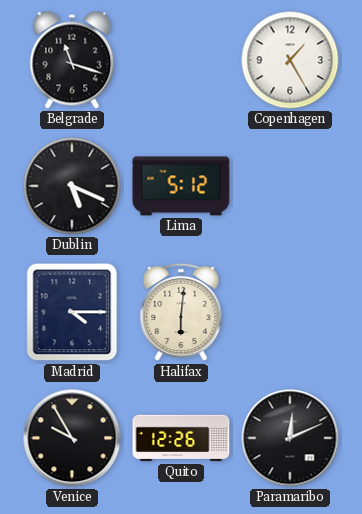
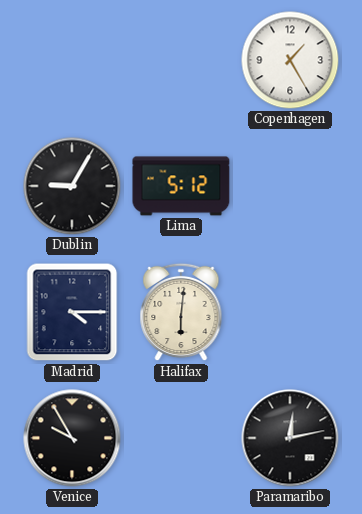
Belgrade: 11:18 -> none (72, 60)
Dublin: 5:19 -> 9:05 (72, 186)
Quito: 12:26 -> none (181, 438)
Paramaribo: 12:11 -> 12:13 (290, 438)
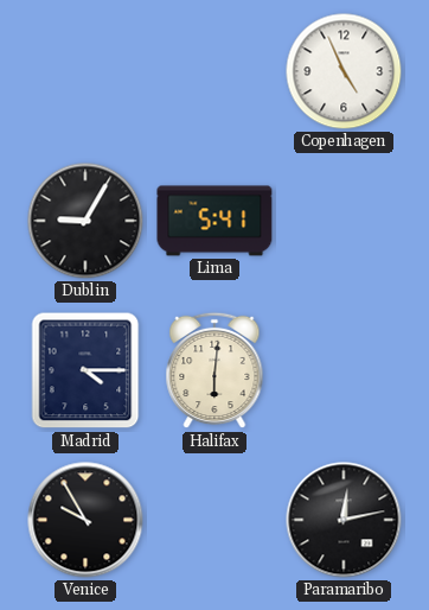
Copenhagen: 1:25 -> 4:56 (344, 71)
Lima: 5:12 -> 5:41 (214, 221)
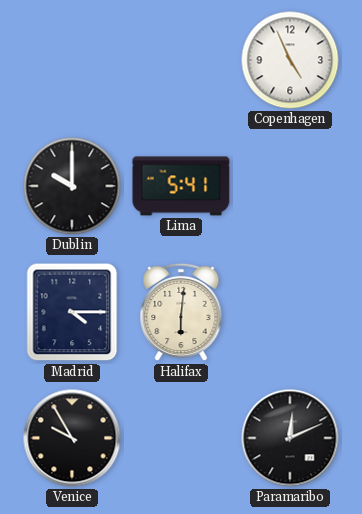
Dublin: 9:05 -> 10:00 (72, 186)
Paramaribo: 12:13 -> 12:11 (290, 438)
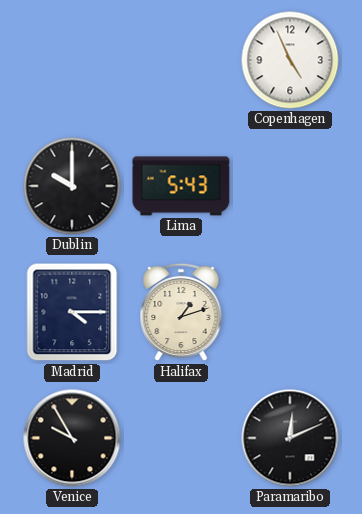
Lima: 5:41 -> 5:43 (181, 186)
Halifax: 6:01 -> 1:12 (181, 312)
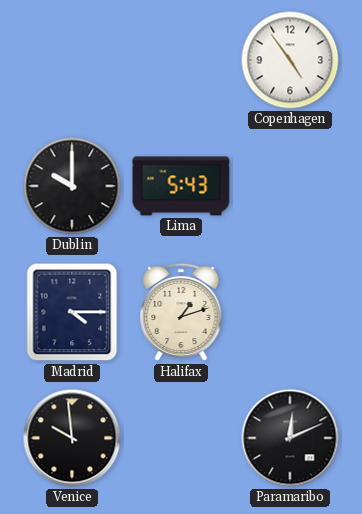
Copenhagen: 4:56 -> 4:54 (290, 60)
Venice: 9:55 -> 9:59 (72, 438)
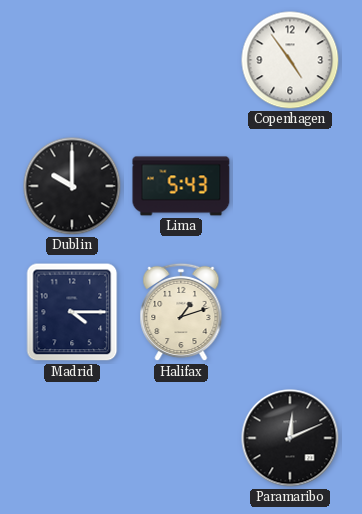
Venice: 9:59 -> none (72, 438)
